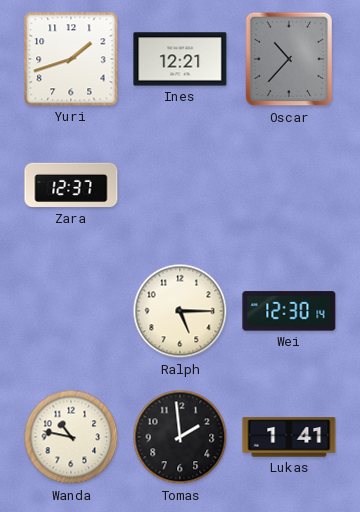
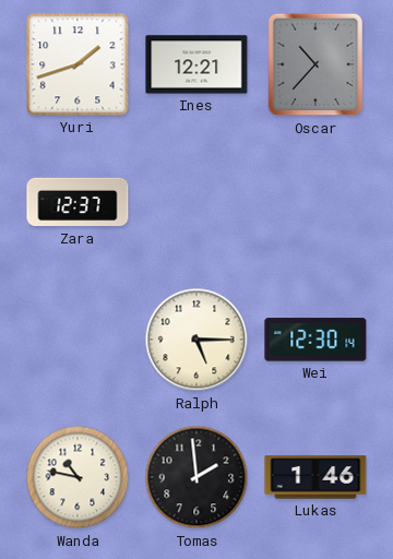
Lukas: 1:41 -> 1:46 (315, 477)
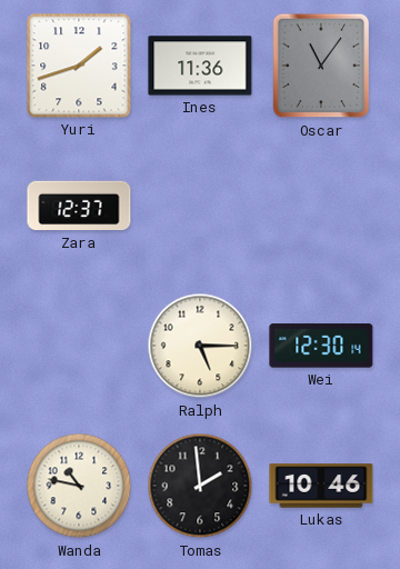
Ines: 12:21 -> 11:36 (200, 66)
Oscar: 10:37 -> 11:06 (321, 66)
Lukas: 1:46 -> 10:46 (321, 486)
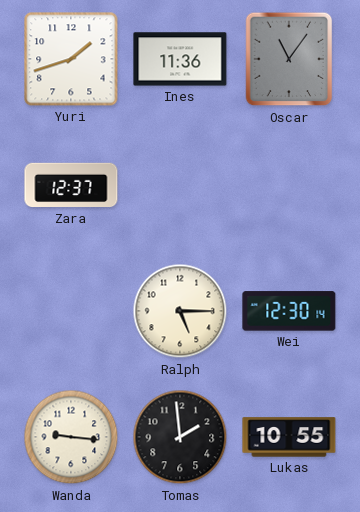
Wanda: 10:47 -> 9:16 (71, 437)
Lukas: 10:46 -> 10:55 (289, 437)
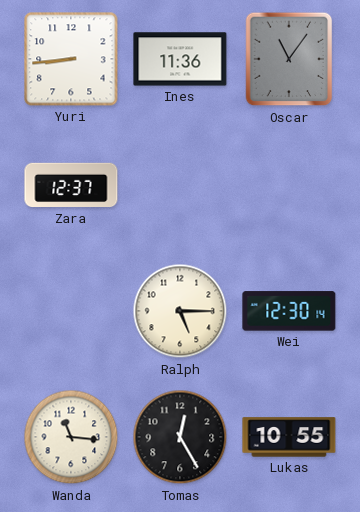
Yuri: 1:42 -> 8:44 (71, 59)
Wanda: 9:16 -> 11:16 (71, 437)
Tomas: 1:59 -> 12:25 (180, 437)
